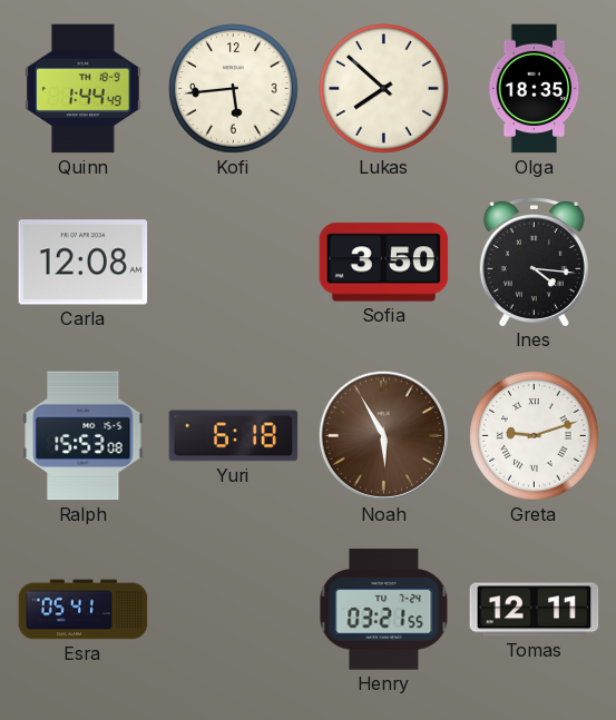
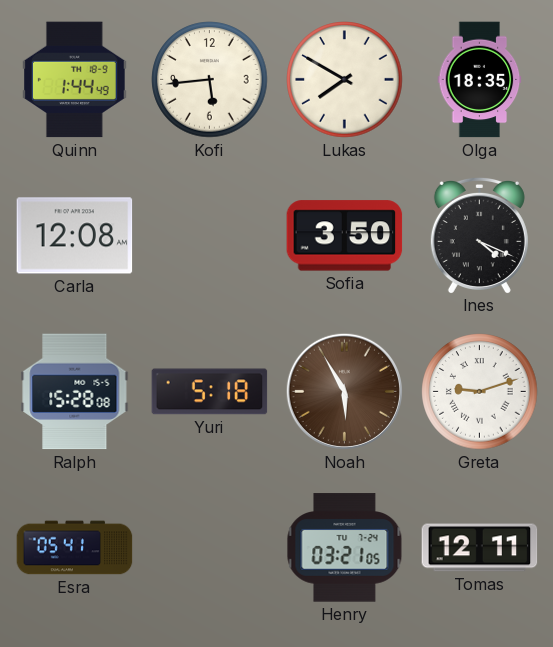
Lukas: 7:52 -> 7:50 (345, 80)
Ines: 4:16 -> 4:19 (479, 235)
Ralph: 15:53 -> 15:28 (75, 392)
Yuri: 6:18 -> 5:18 (210, 392)
Henry: 03:21:55 -> 03:21:05 (345, 548)
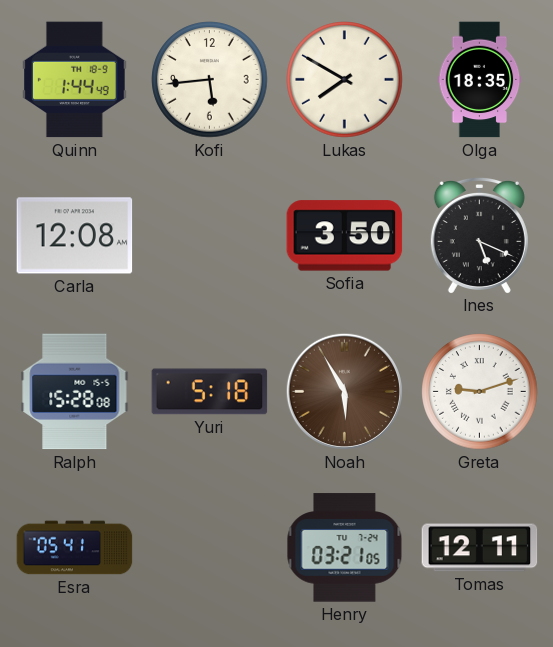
Ines: 4:19 -> 5:19 (479, 235)
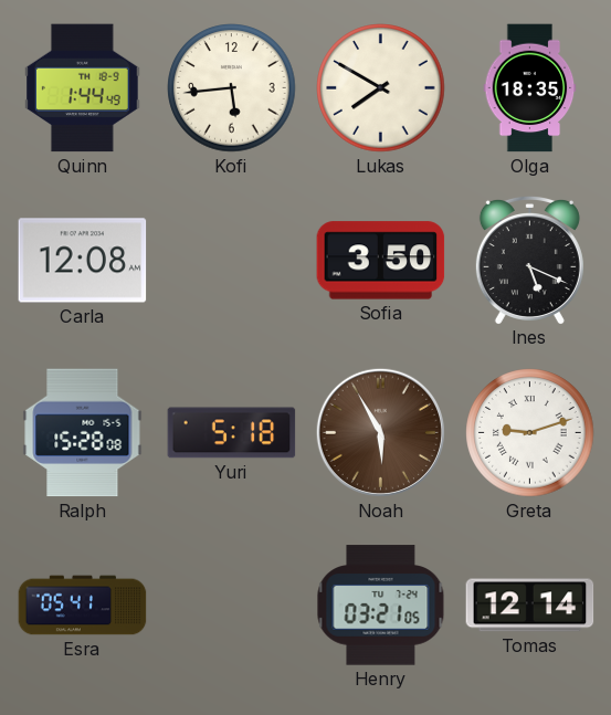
Tomas: 12:11 -> 12:14 (530, 606)
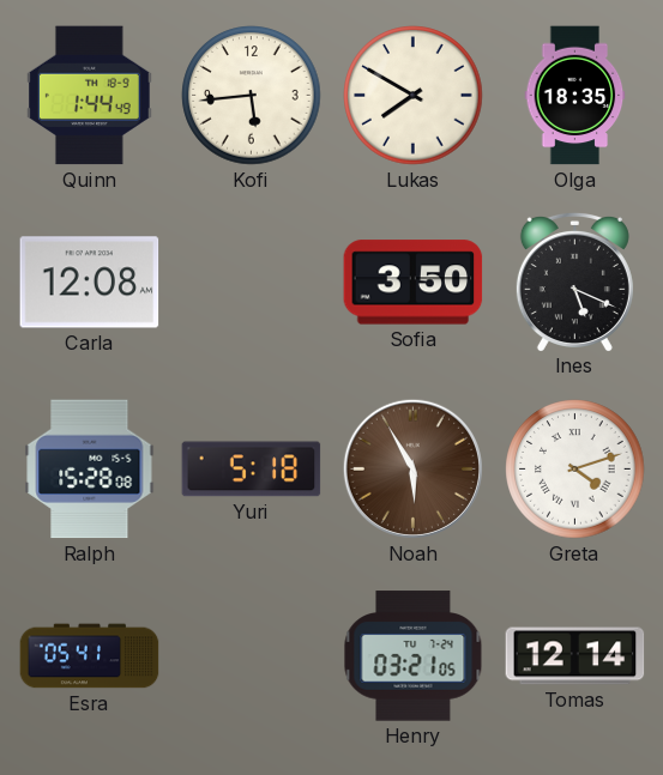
Greta: 9:12 -> 4:12 (575, 470)
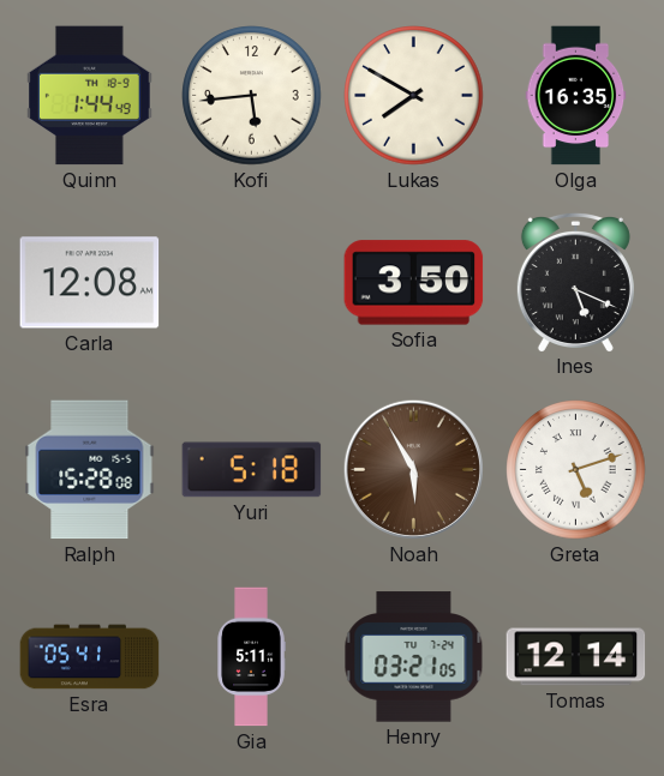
Olga: 18:35 -> 16:35 (576, 96)
Greta: 4:12 -> 5:12 (576, 470)
Gia: none -> 5:11 (251, 657)
